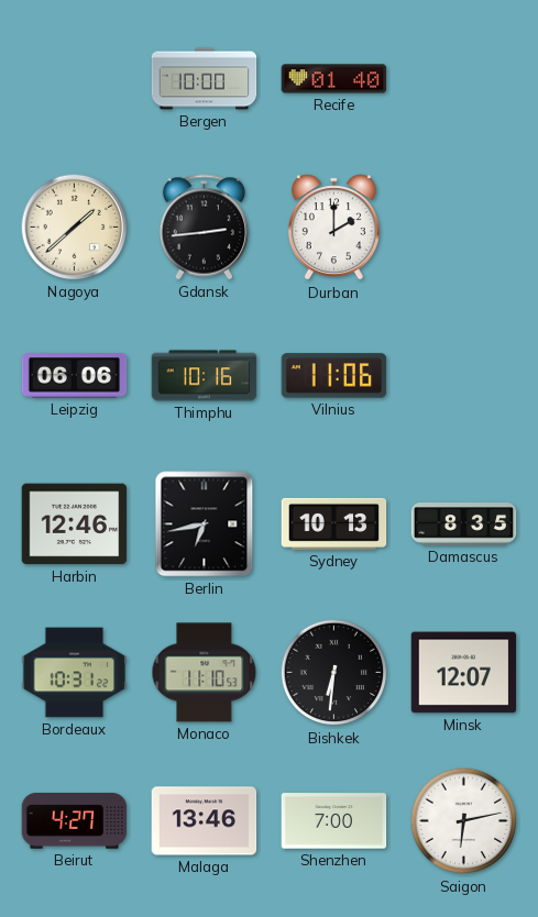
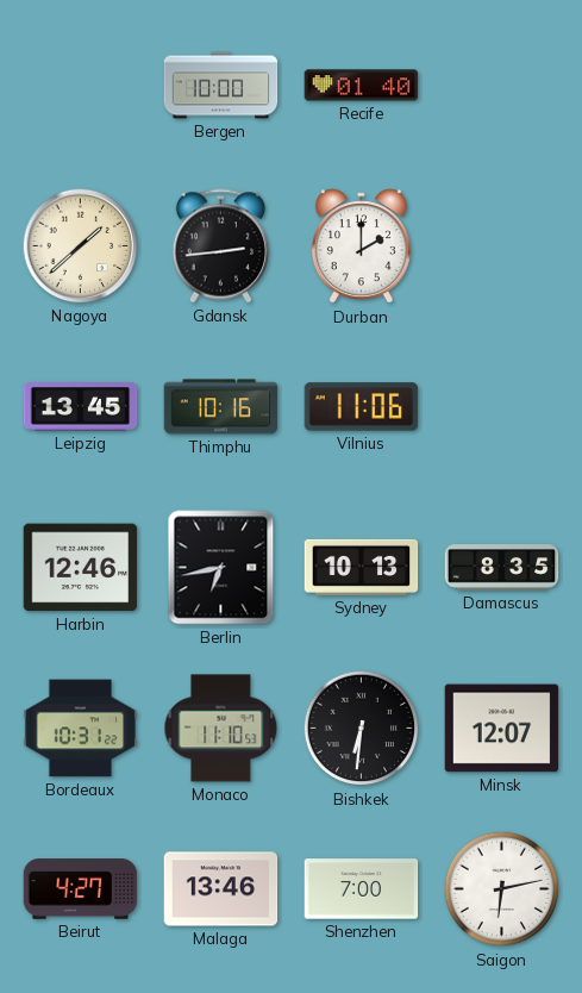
Leipzig: 06:06 -> 13:45 (81, 407)
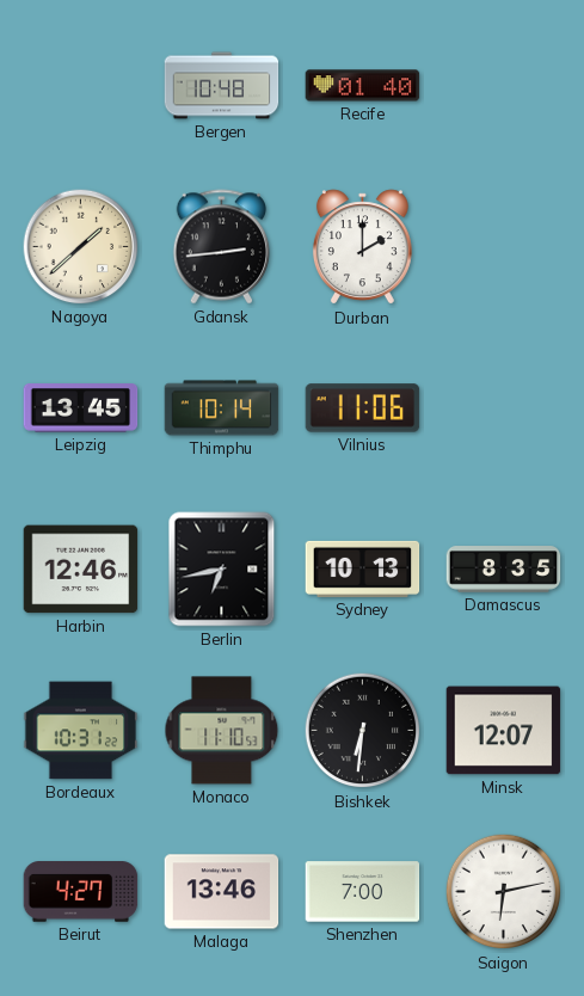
Bergen: 10:00 -> 10:48 (222, 86)
Thimphu: 10:16 -> 10:14 (222, 408)
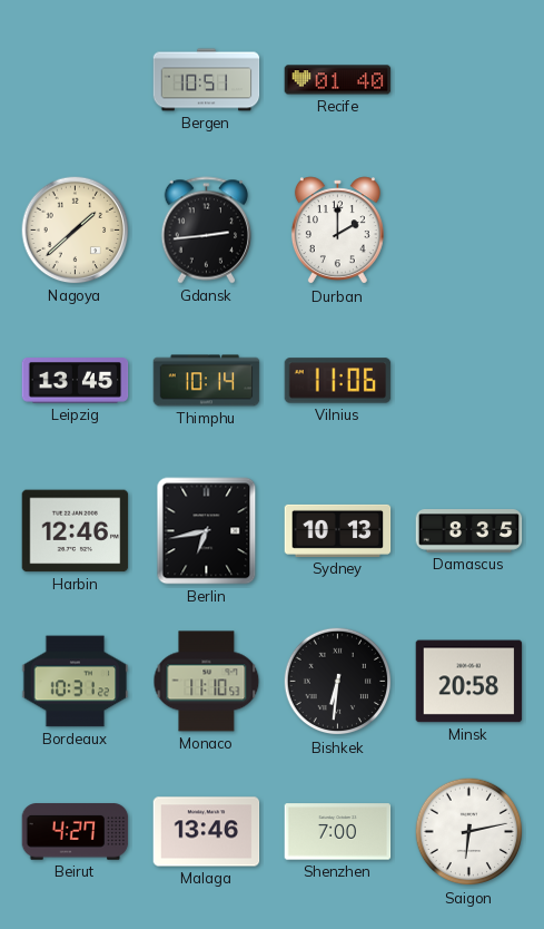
Bergen: 10:48 -> 10:51 (207, 80)
Minsk: 12:07 -> 20:58 (469, 682)
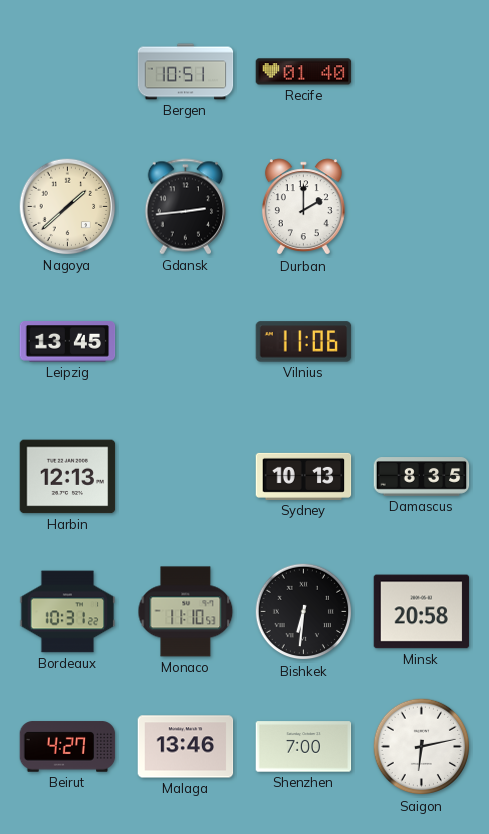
Thimphu: 10:14 -> none (207, 381)
Harbin: 12:46 -> 12:13 (68, 477)
Berlin: 6:43 -> none (207, 531)
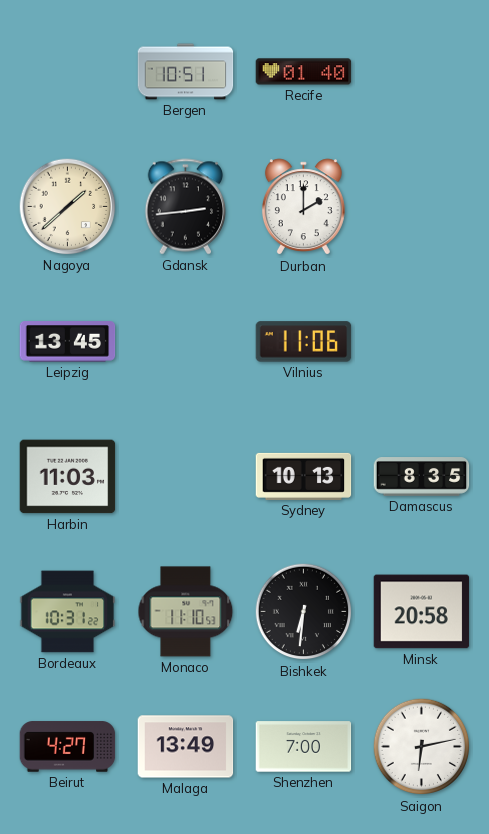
Harbin: 12:13 -> 11:03 (68, 477)
Malaga: 13:46 -> 13:49 (186, 747)
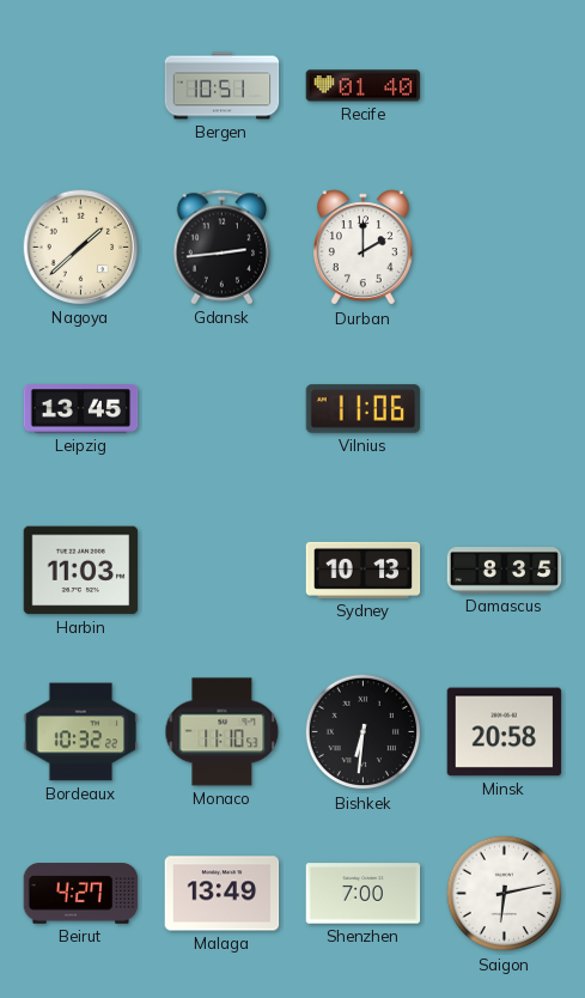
Bordeaux: 10:31 -> 10:32 (81, 732)
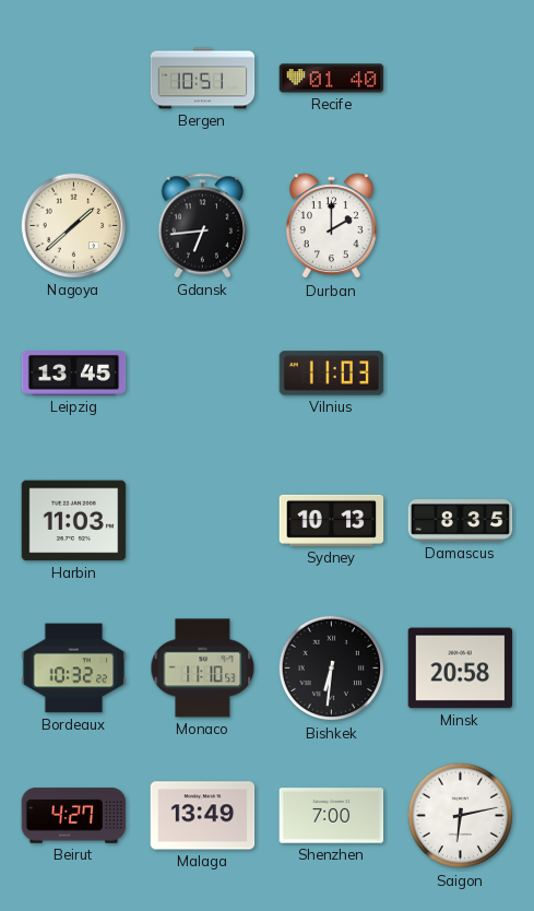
Gdansk: 2:44 -> 6:44 (203, 226)
Vilnius: 11:06 -> 11:03 (332, 374)
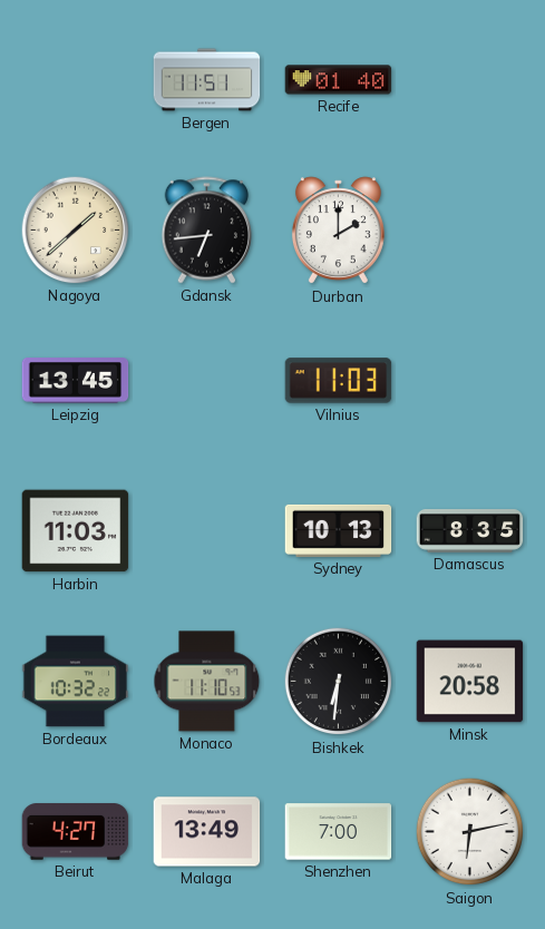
Bergen: 10:51 -> 11:51 (207, 80)
